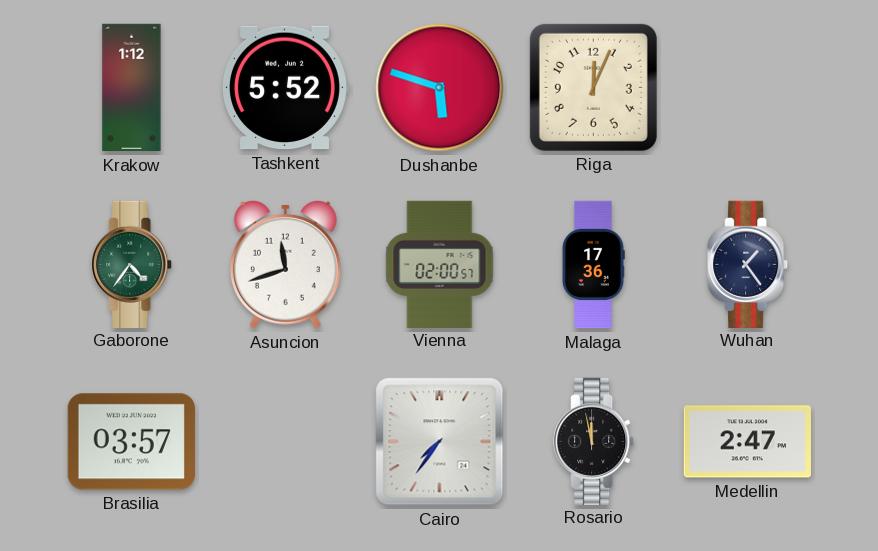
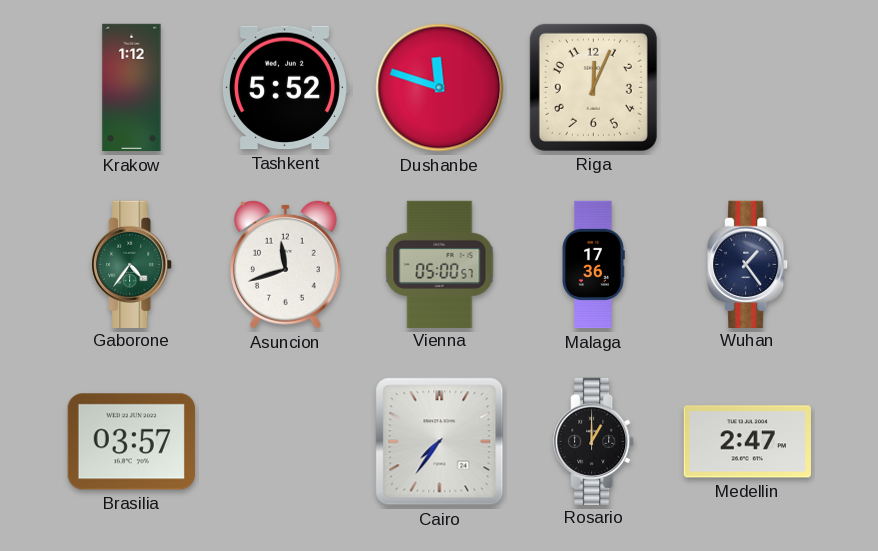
Dushanbe: 5:48 -> 11:48 (440, 88)
Vienna: 02:00 -> 05:00 (440, 264)
Rosario: 11:58 -> 1:00 (594, 441)
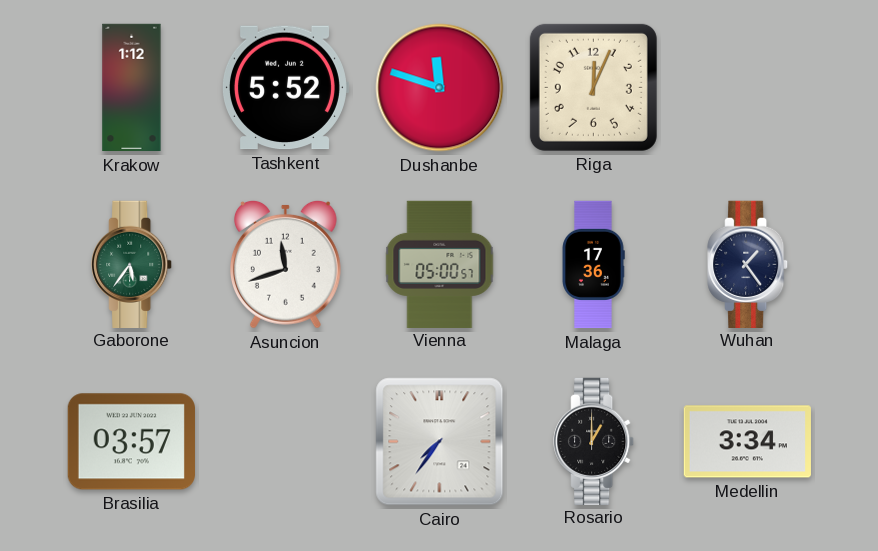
Gaborone: 4:36 -> 5:36 (132, 264)
Medellin: 2:47 -> 3:34 (747, 442)
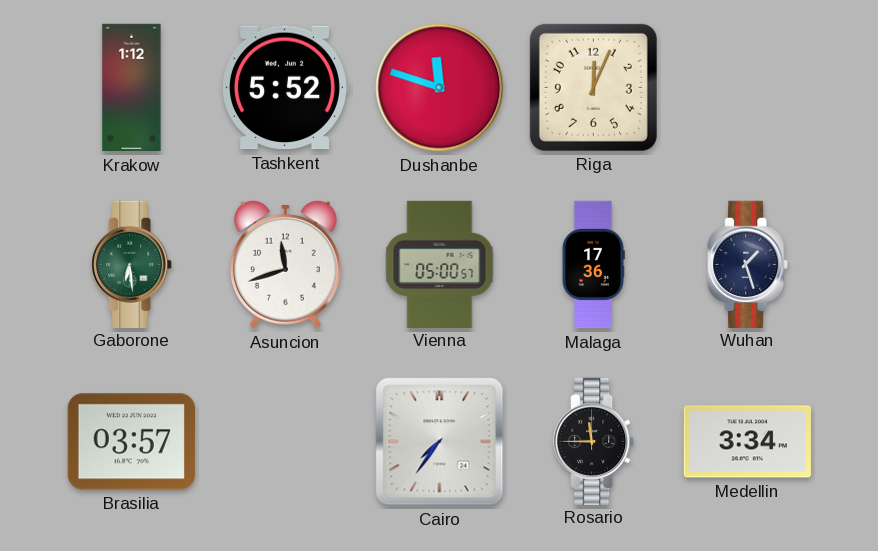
Gaborone: 5:36 -> 6:29 (132, 264)
Wuhan: 1:24 -> 1:27 (748, 264)
Rosario: 1:00 -> 11:45 (594, 441)
